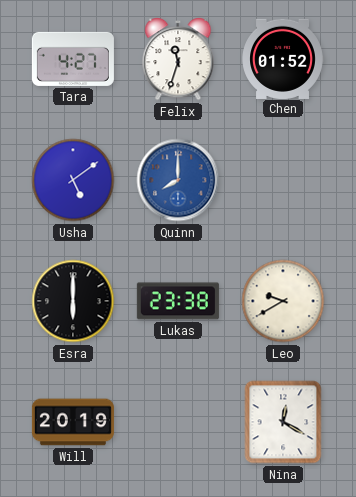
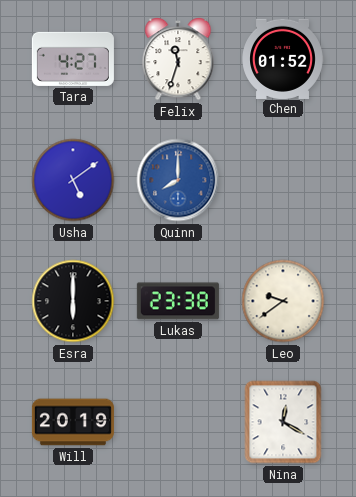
Leo: 9:40 -> 9:39 (283, 301)
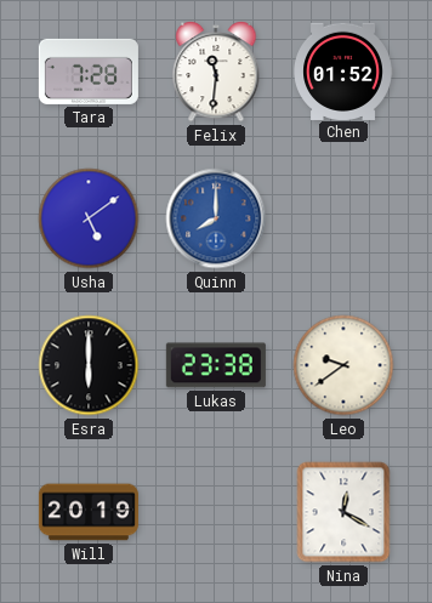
Tara: 4:27 -> 7:28 (89, 72)
Felix: 11:33 -> 11:31 (216, 72)
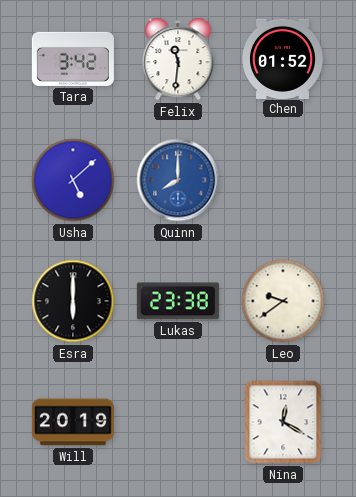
Tara: 7:28 -> 3:42 (73, 59)
Usha: 5:09 -> 5:08 (73, 180)
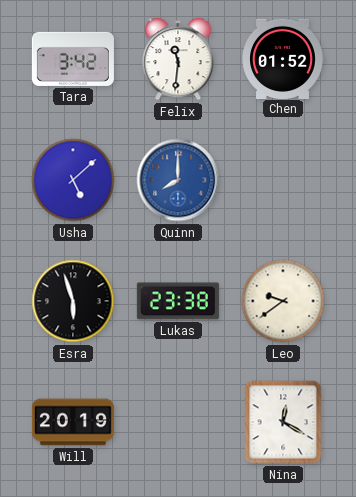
Esra: 6:00 -> 5:57 (73, 301)
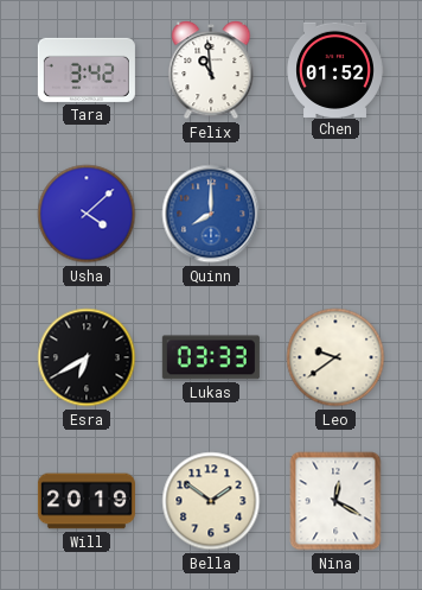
Felix: 11:31 -> 10:59 (211, 70)
Usha: 5:08 -> 4:08 (87, 214)
Esra: 5:57 -> 6:40 (87, 357)
Lukas: 23:38 -> 03:33 (211, 357)
Bella: none -> 1:51 (211, 501)
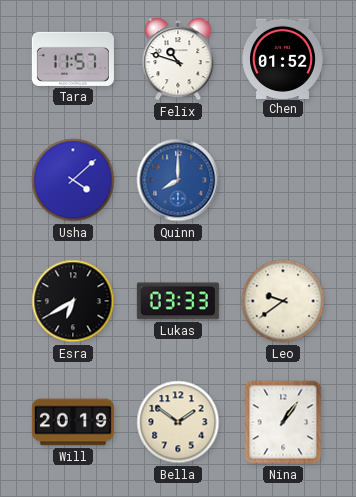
Tara: 3:42 -> 11:57 (73, 59)
Felix: 10:59 -> 10:48 (178, 59)
Nina: 12:20 -> 1:06 (283, 422)
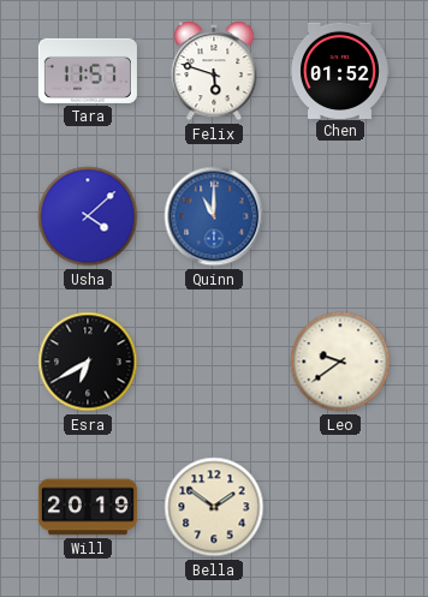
Felix: 10:48 -> 5:48 (214, 71)
Quinn: 8:00 -> 11:00 (214, 216)
Lukas: 03:33 -> none (178, 301)
Nina: 1:06 -> none (283, 422)
